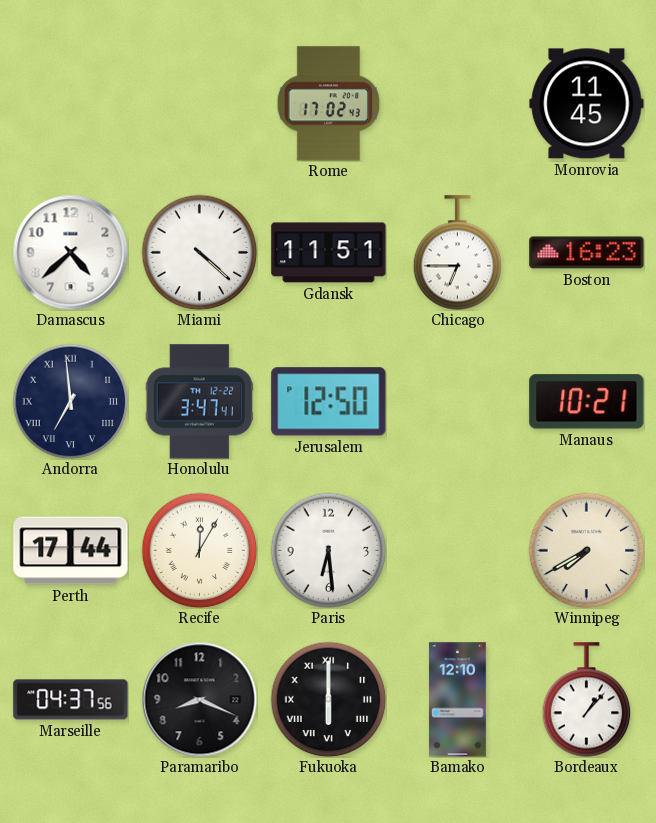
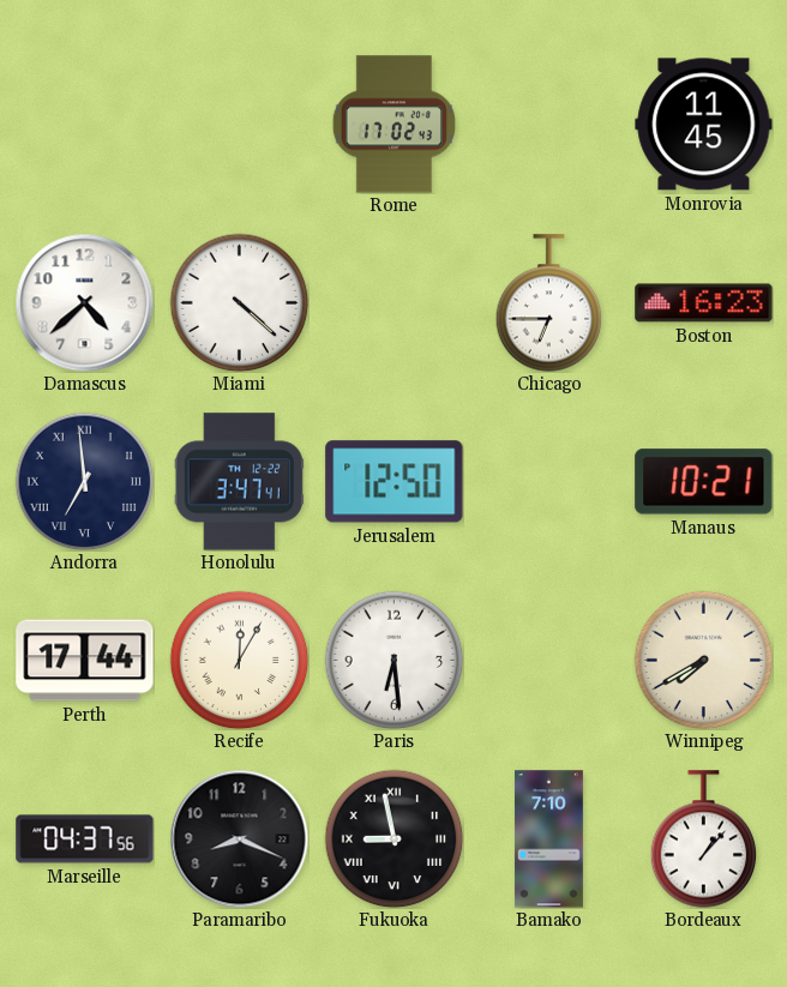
Gdansk: 11:51 -> none (329, 253)
Fukuoka: 6:00 -> 8:58 (393, 838)
Bamako: 12:10 -> 7:10 (548, 839)
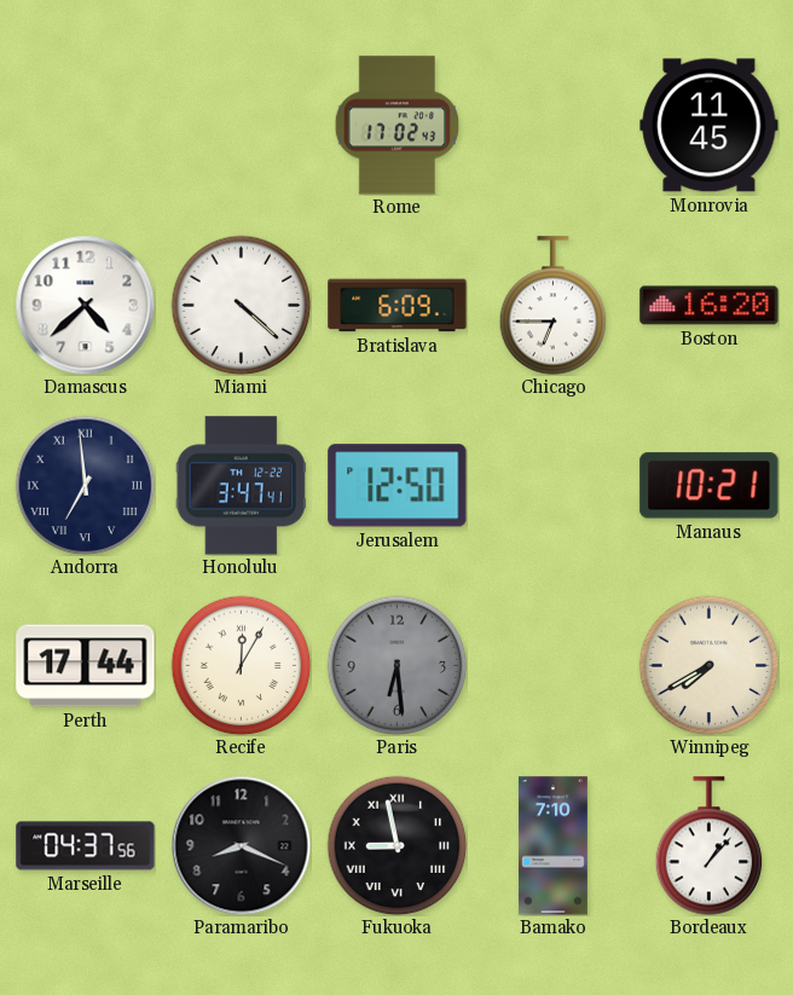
Bratislava: none -> 6:09 (398, 306)
Boston: 16:23 -> 16:20 (710, 306)
Paris dial: white -> grey (396, 665)
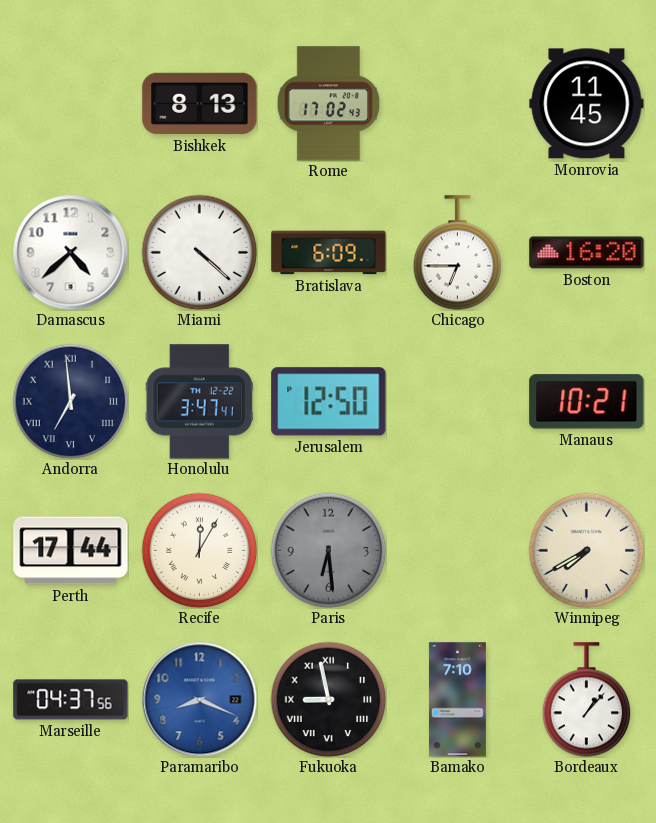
Bishkek: none -> 8:13 (200, 104)
Paramaribo dial: black -> blue (199, 699)
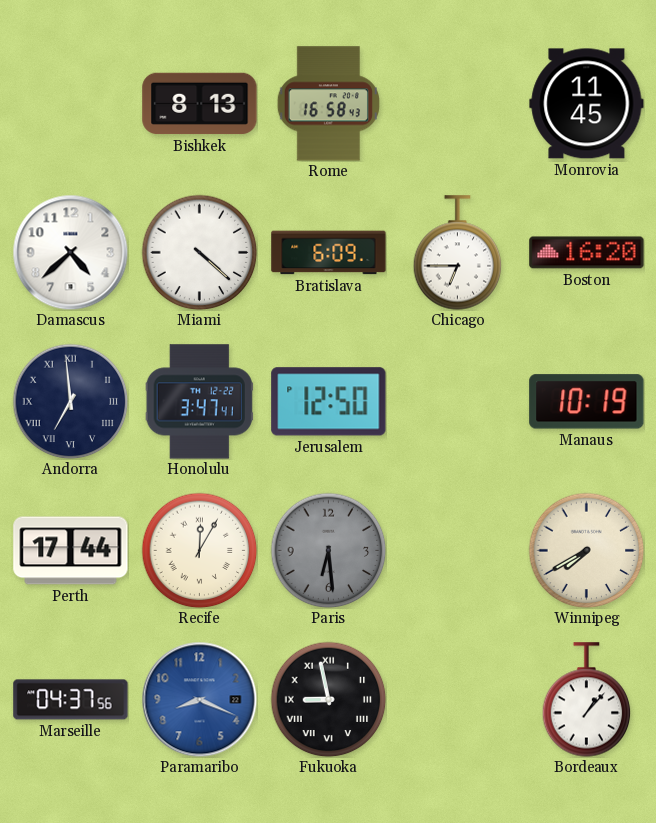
Rome: 17:02 -> 16:58 (328, 104)
Manaus: 10:21 -> 10:19 (587, 402)
Bamako: 7:10 -> none (457, 700)
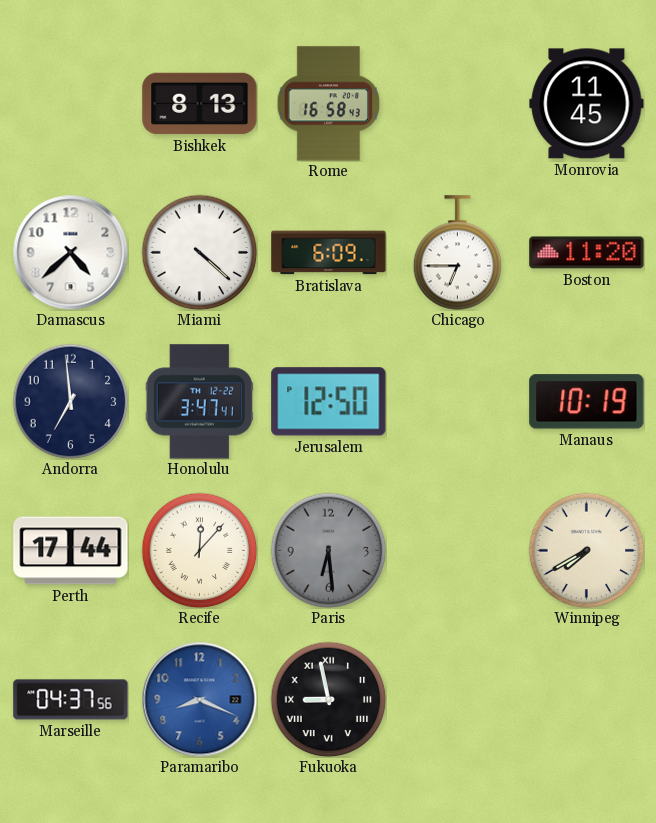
Boston: 16:20 -> 11:20 (587, 253)
Andorra numerals: Roman -> Arabic (70, 401)
Recife: 12:05 -> 12:07 (199, 550)
Bordeaux: 1:07 -> none (587, 700)
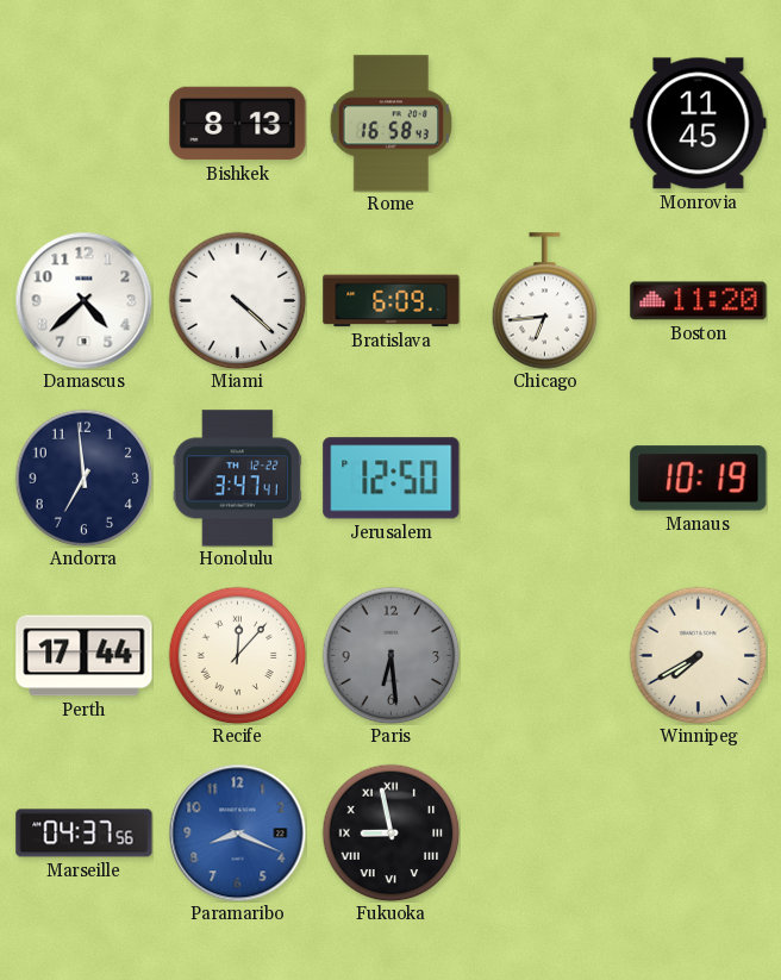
Chicago: 6:45 -> 6:44 (545, 301)
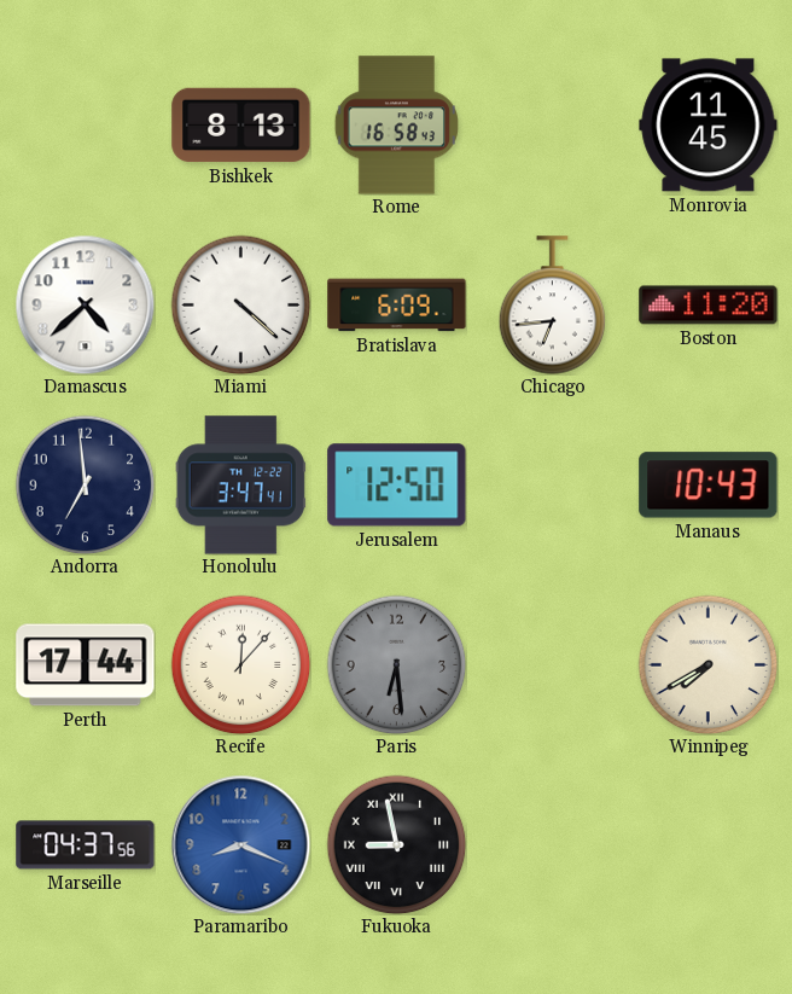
Manaus: 10:19 -> 10:43 (709, 486)
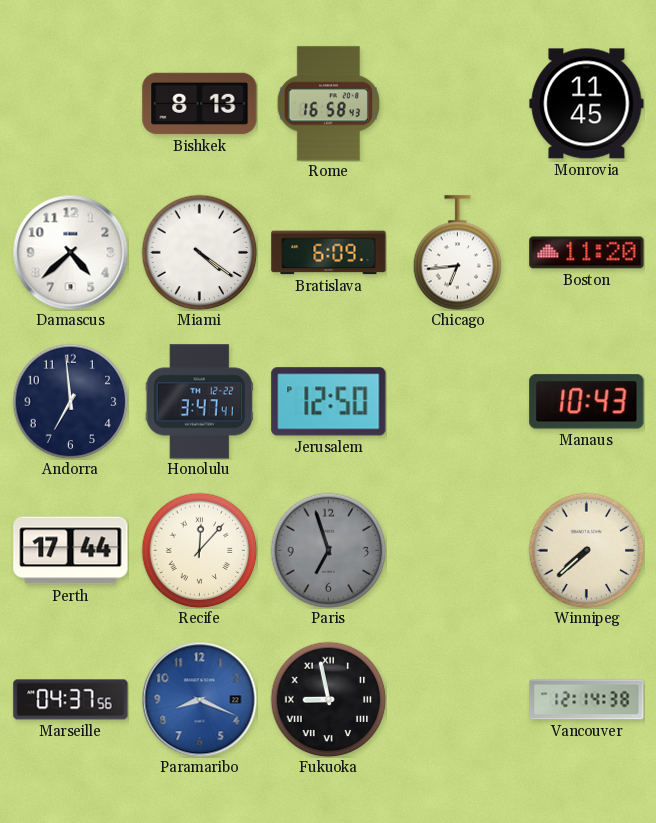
Miami: 4:22 -> 4:21 (199, 252)
Paris: 6:29 -> 6:57 (328, 550)
Winnipeg: 7:40 -> 7:38 (586, 550)
Vancouver: none -> 12:14 (587, 700)
